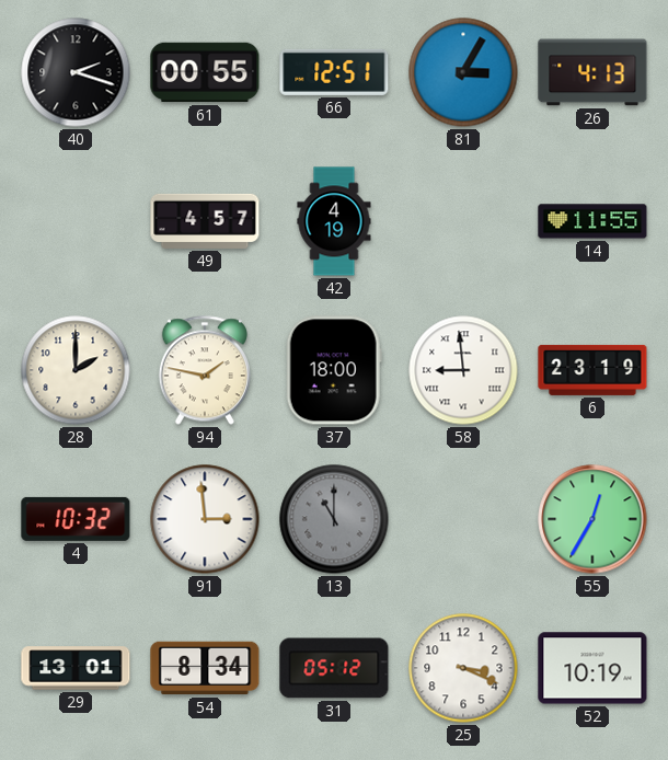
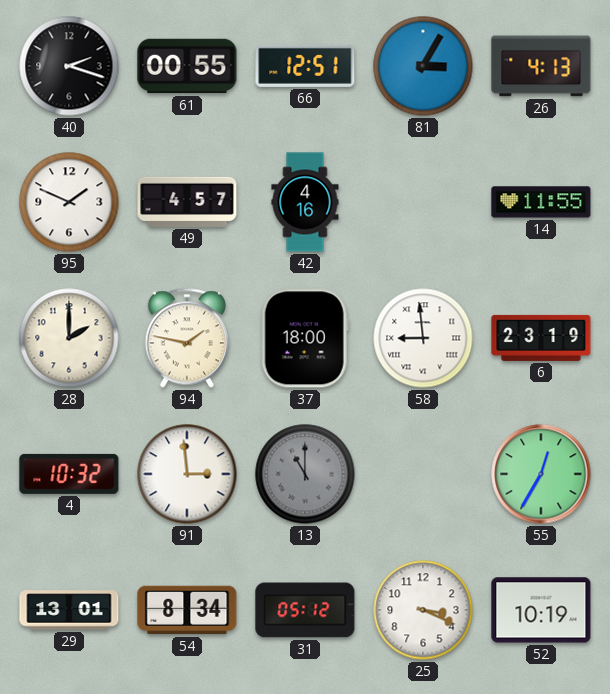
95: none -> 1:49 (69, 202)
42: 4:19 -> 4:16 (305, 202)
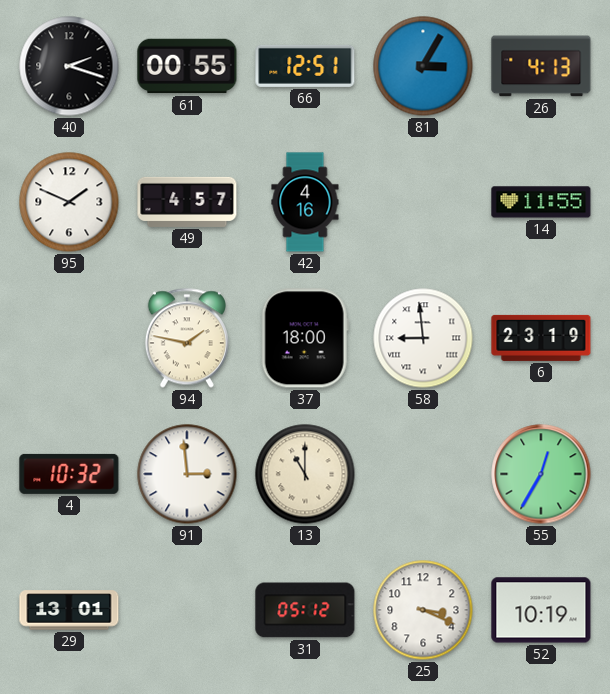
28: 2:00 -> none (69, 338)
13 dial: grey -> cream (305, 474)
54: 8:34 -> none (187, 610)
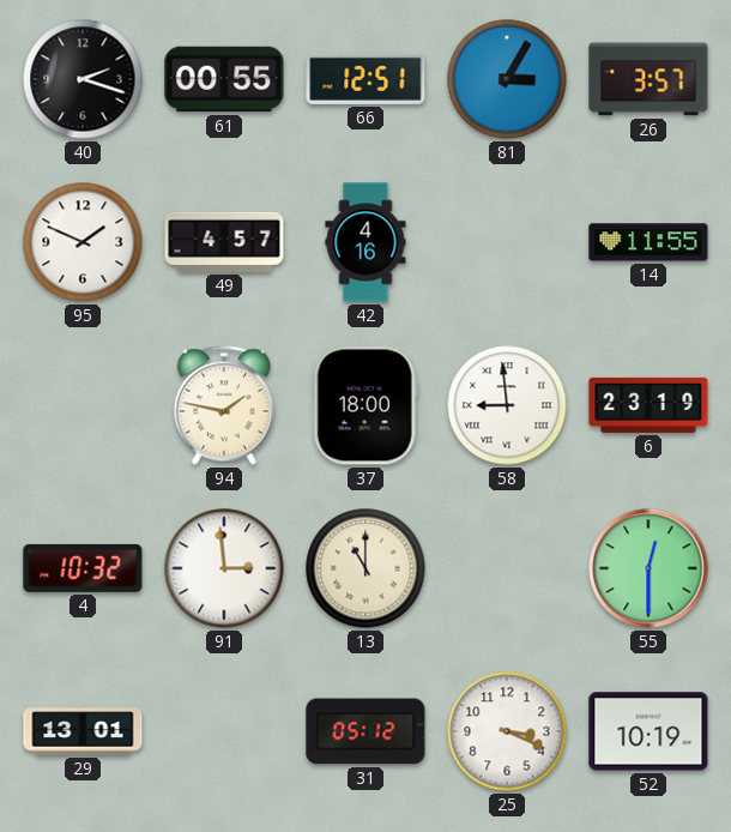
26: 4:13 -> 3:57 (648, 79)
55: 12:35 -> 12:30 (648, 568)
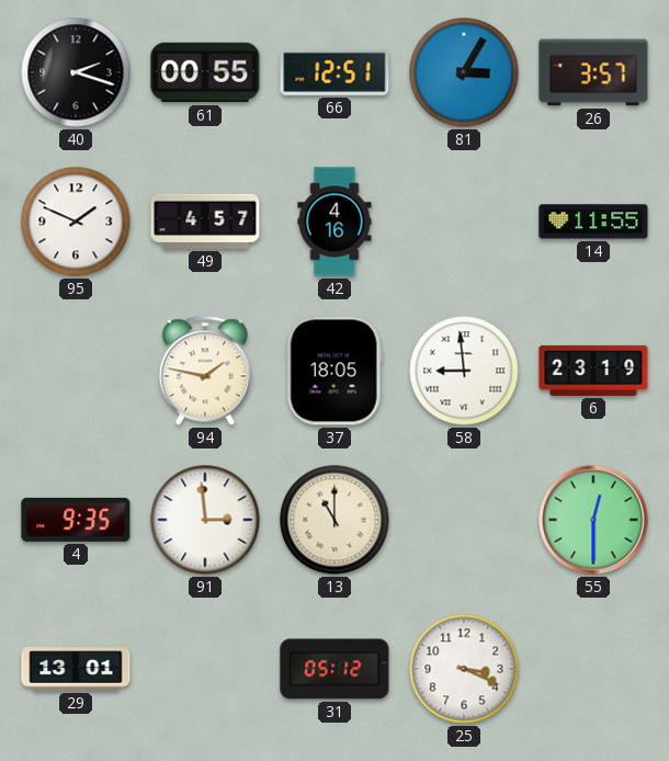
37: 18:00 -> 18:05 (334, 371)
4: 10:32 -> 9:35 (76, 520)
52: 10:19 -> none (648, 731)
